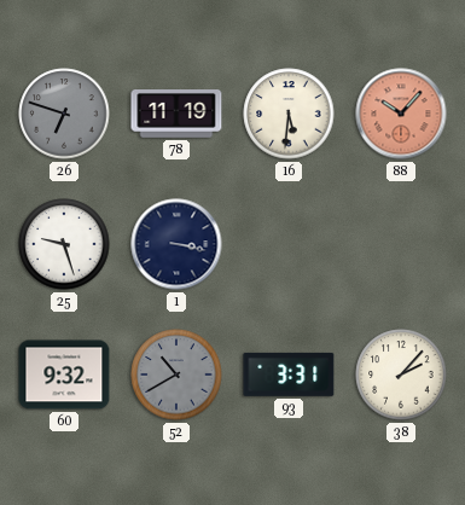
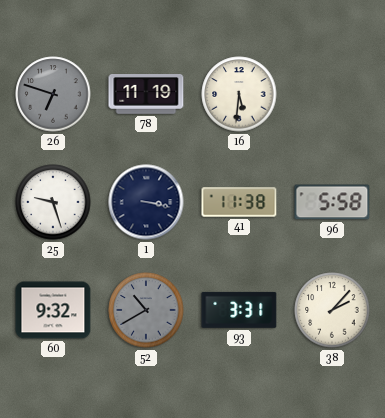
88: 10:07 -> none (401, 114)
41: none -> 11:38 (239, 202)
96: none -> 5:58 (332, 202)
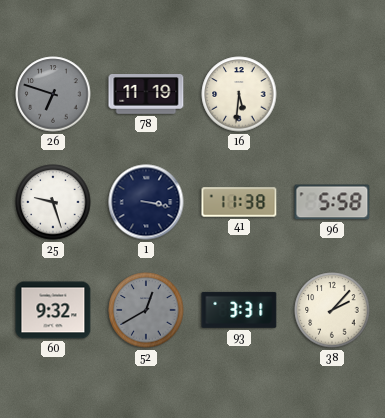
52: 10:40 -> 12:40 (146, 310)
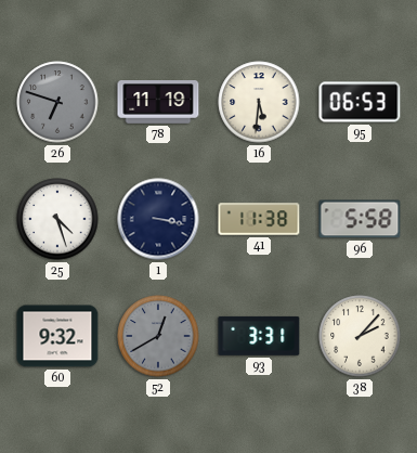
95: none -> 06:53 (360, 102)
25: 9:27 -> 4:27 (57, 219)
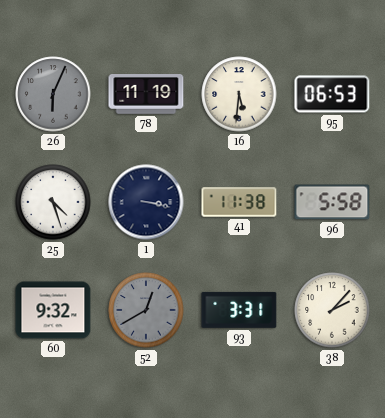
26: 6:48 -> 6:04 (53, 94)
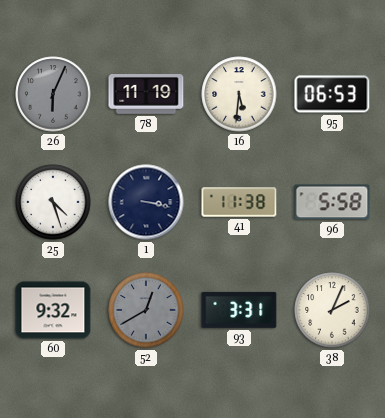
38: 2:07 -> 2:04 (332, 310)
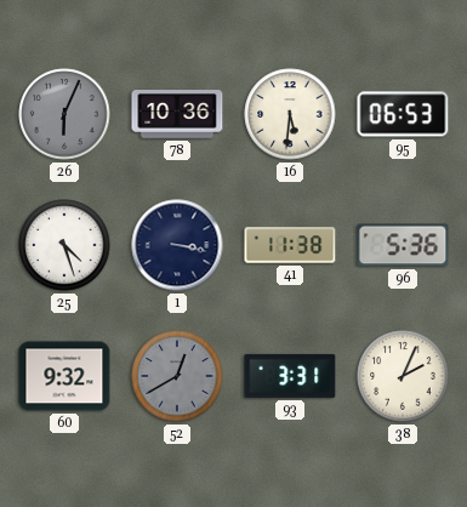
78: 11:19 -> 10:36 (177, 115)
96: 5:58 -> 5:36 (403, 245)
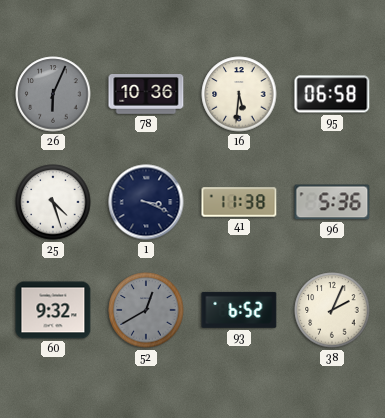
95: 06:53 -> 06:58 (332, 94)
1: 3:17 -> 3:19 (146, 202)
93: 3:31 -> 6:52 (239, 310)
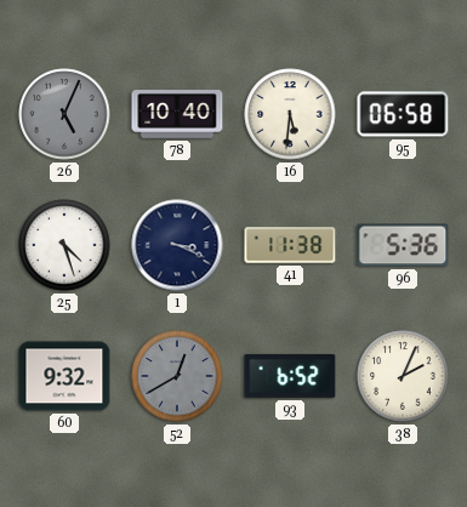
26: 6:04 -> 5:04 (64, 114)
78: 10:36 -> 10:40 (177, 115)
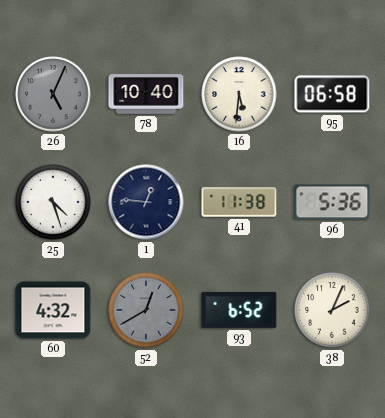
1: 3:19 -> 12:46 (146, 202)
60: 9:32 -> 4:32 (53, 310)
